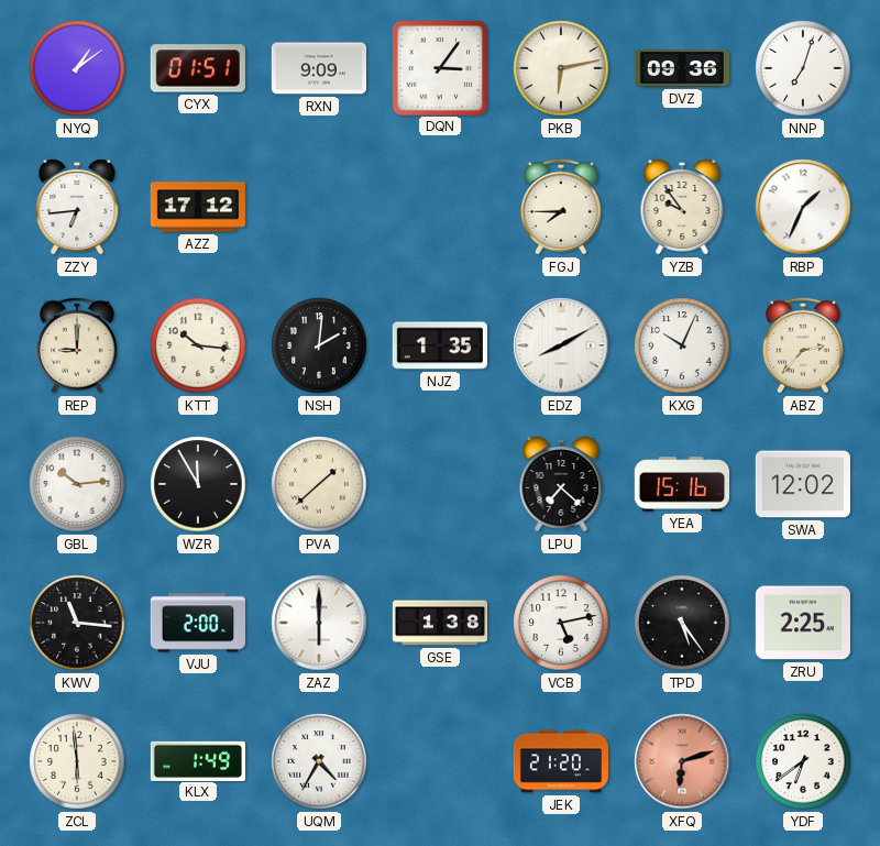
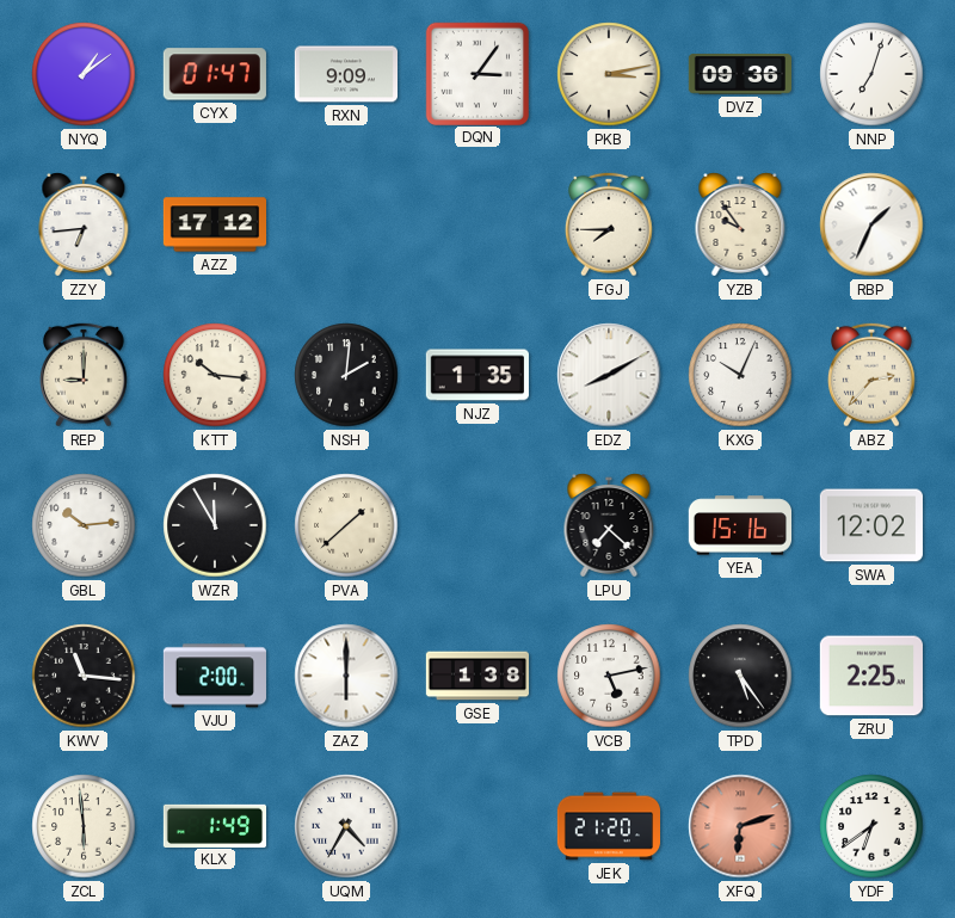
CYX: 01:51 -> 01:47 (215, 74)
PKB: 6:13 -> 3:13 (609, 74)
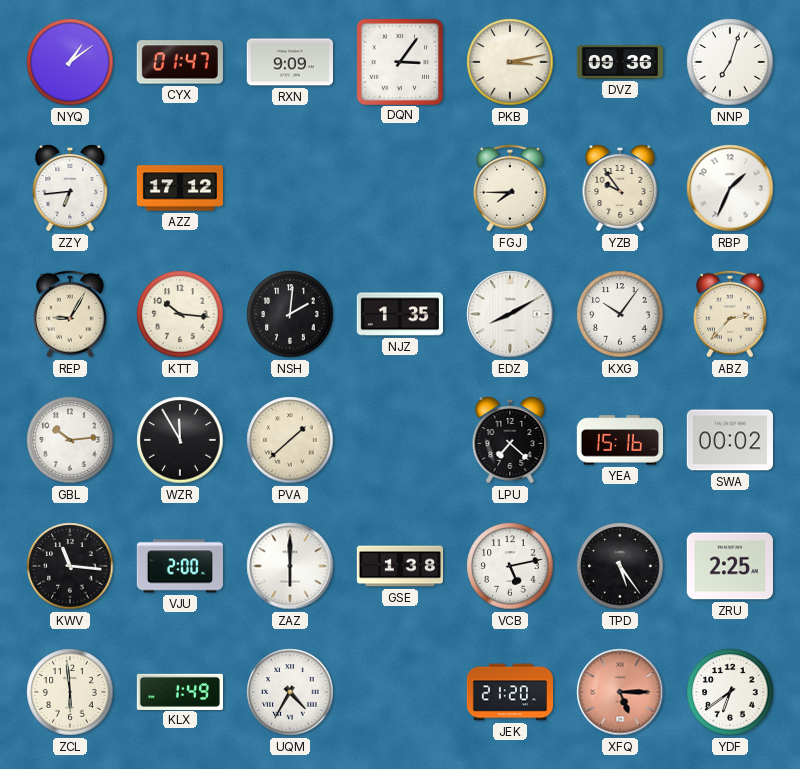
REP: 9:00 -> 9:05 (70, 314)
KXG: 10:04 -> 10:06 (620, 314)
SWA: 12:02 -> 00:02 (730, 440)
XFQ: 6:12 -> 5:15 (620, 692)
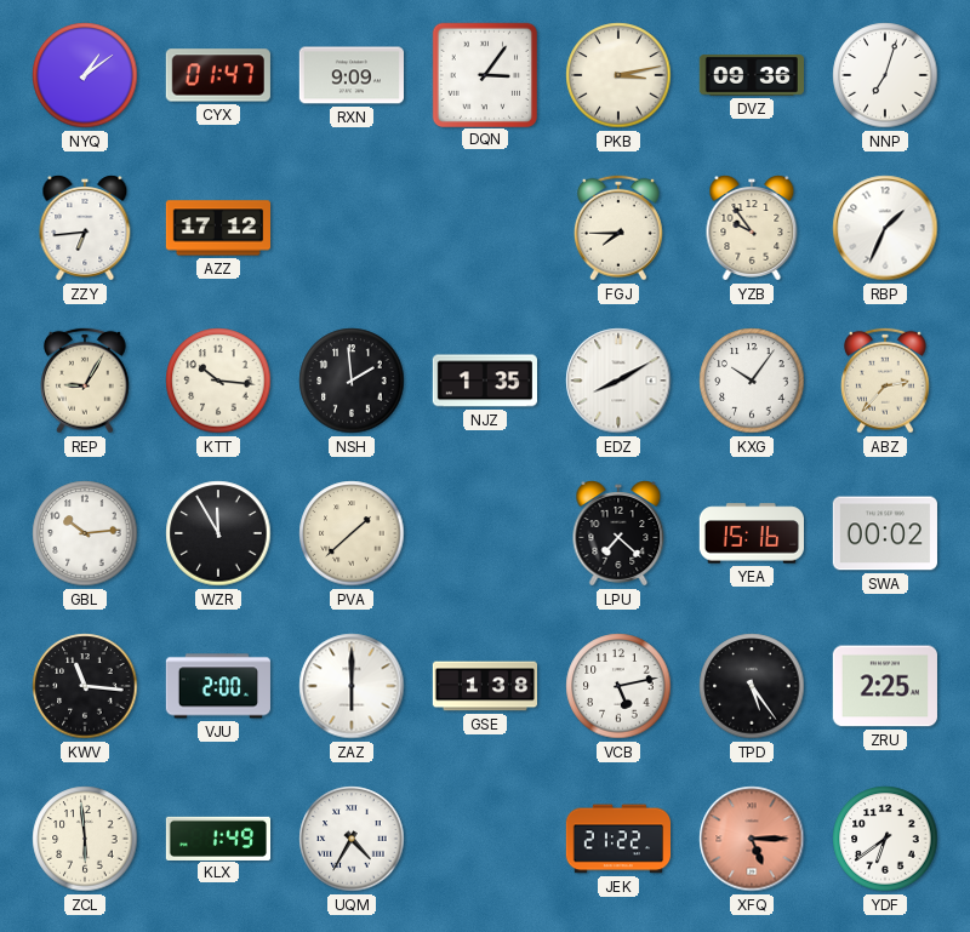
NSH: 2:01 -> 1:59 (352, 381)
JEK: 21:20 -> 21:22 (617, 839)
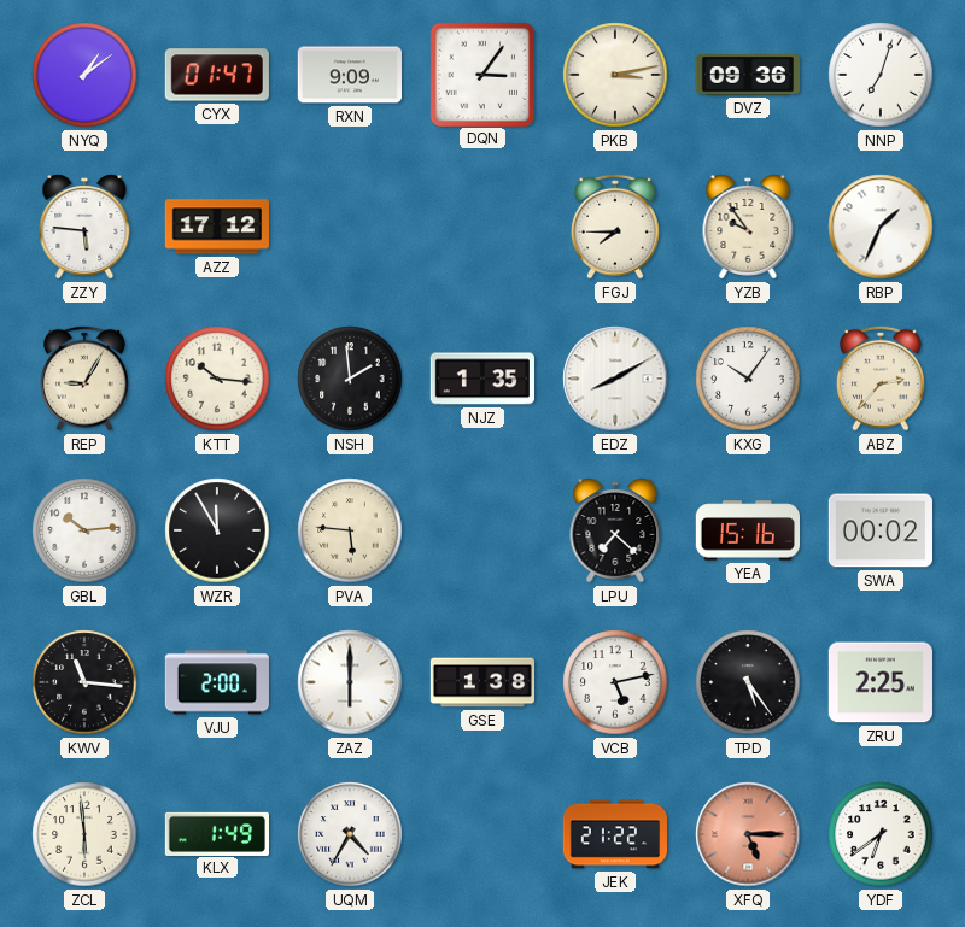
ZZY: 6:44 -> 5:46 (84, 227)
PVA: 1:38 -> 5:46 (350, 530)
